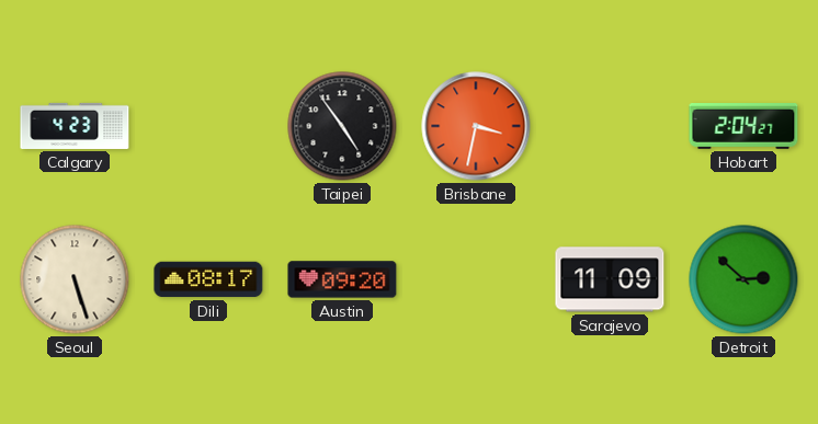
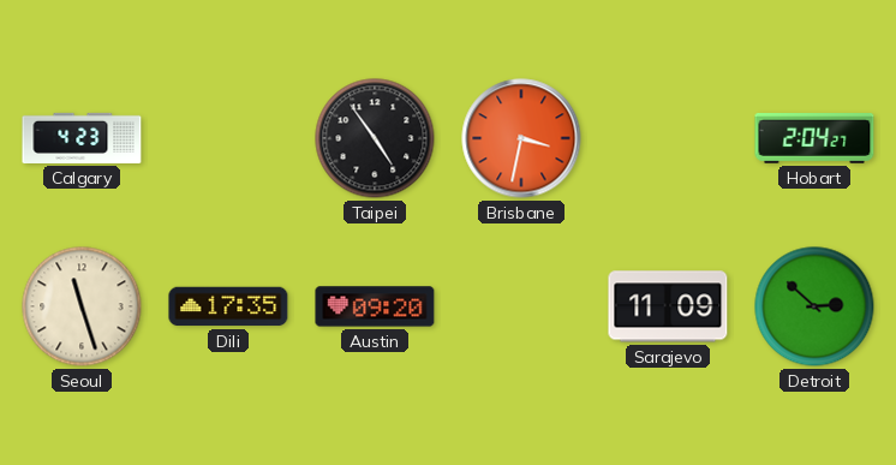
Seoul: 5:27 -> 11:27 (82, 306)
Dili: 08:17 -> 17:35 (228, 306)
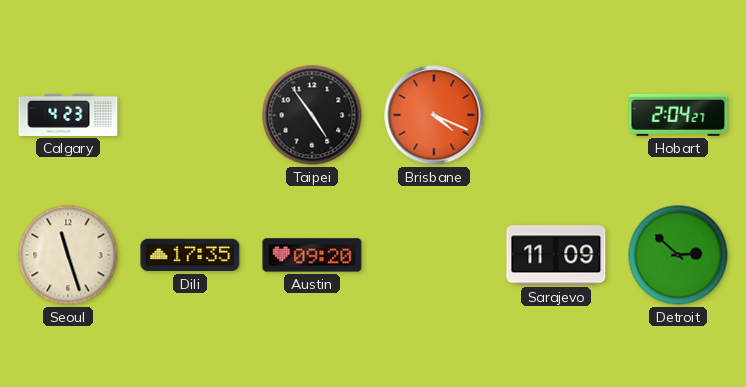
Brisbane: 3:32 -> 4:19 (434, 115)
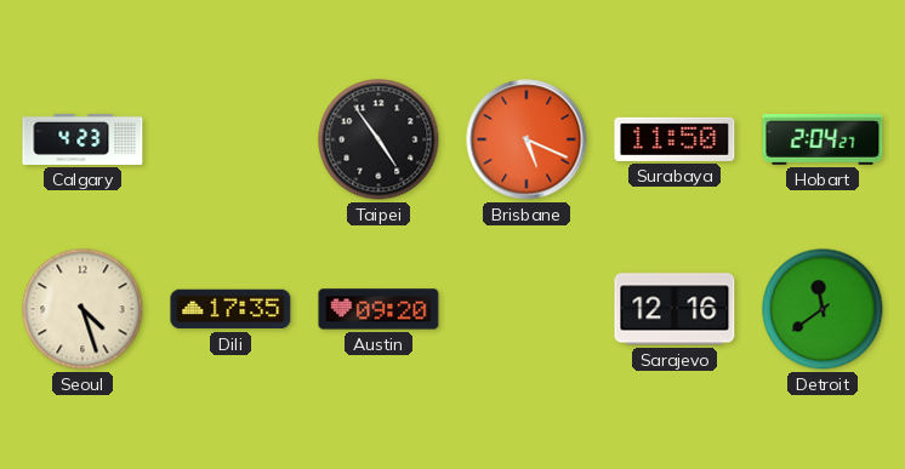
Brisbane: 4:19 -> 5:19 (527, 139)
Surabaya: none -> 11:50 (675, 139)
Seoul: 11:27 -> 4:27 (82, 309)
Sarajevo: 11:09 -> 12:16 (675, 309)
Detroit: 2:52 -> 11:39 (823, 309)
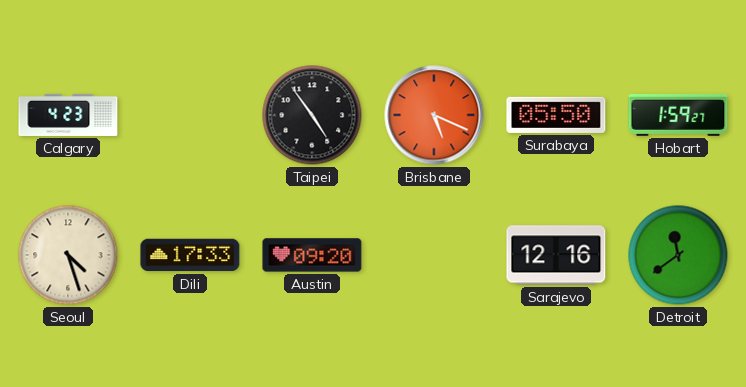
Surabaya: 11:50 -> 05:50 (556, 115)
Hobart: 2:04 -> 1:59 (678, 116)
Dili: 17:35 -> 17:33 (190, 255)
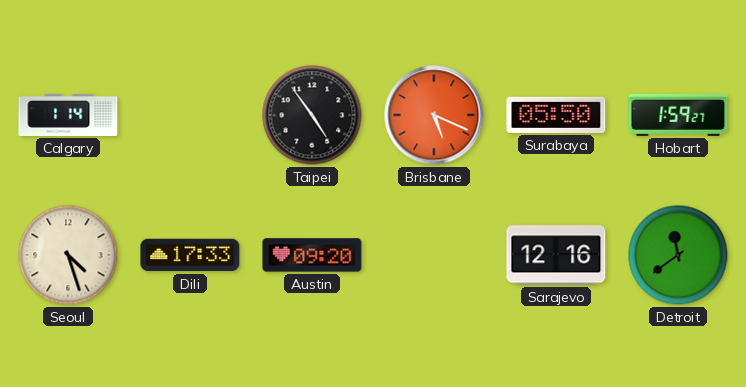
Calgary: 4:23 -> 1:14 (68, 115)
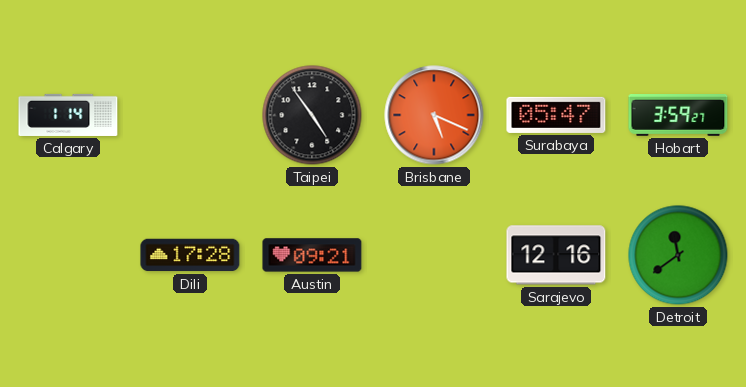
Surabaya: 05:50 -> 05:47 (556, 115)
Hobart: 1:59 -> 3:59 (678, 116)
Seoul: 4:27 -> none (68, 255)
Dili: 17:33 -> 17:28 (190, 255)
Austin: 09:20 -> 09:21 (312, 255)
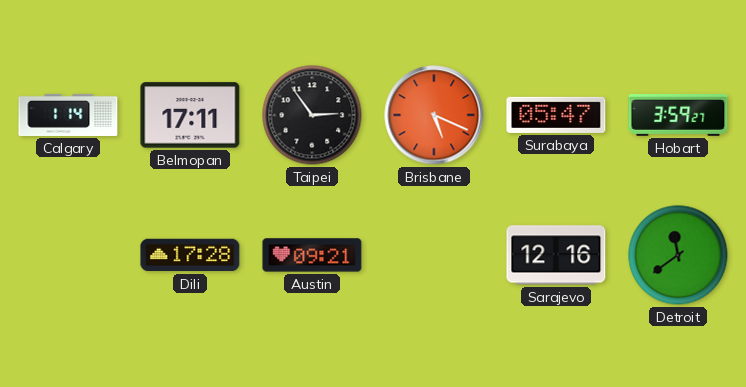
Belmopan: none -> 17:11 (190, 115)
Taipei: 4:54 -> 2:54 (312, 115)
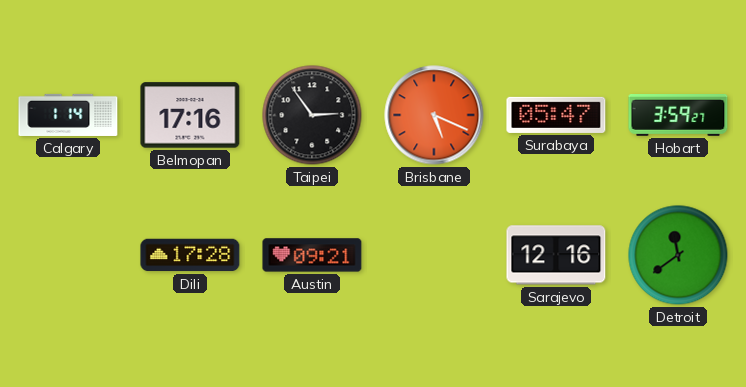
Belmopan: 17:11 -> 17:16 (190, 115)
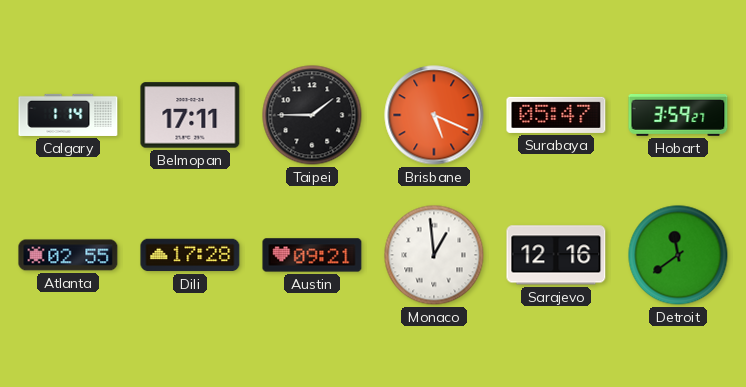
Belmopan: 17:16 -> 17:11 (190, 115)
Taipei: 2:54 -> 1:45 (312, 115)
Atlanta: none -> 02:55 (68, 255)
Monaco: none -> 12:59 (434, 255)
